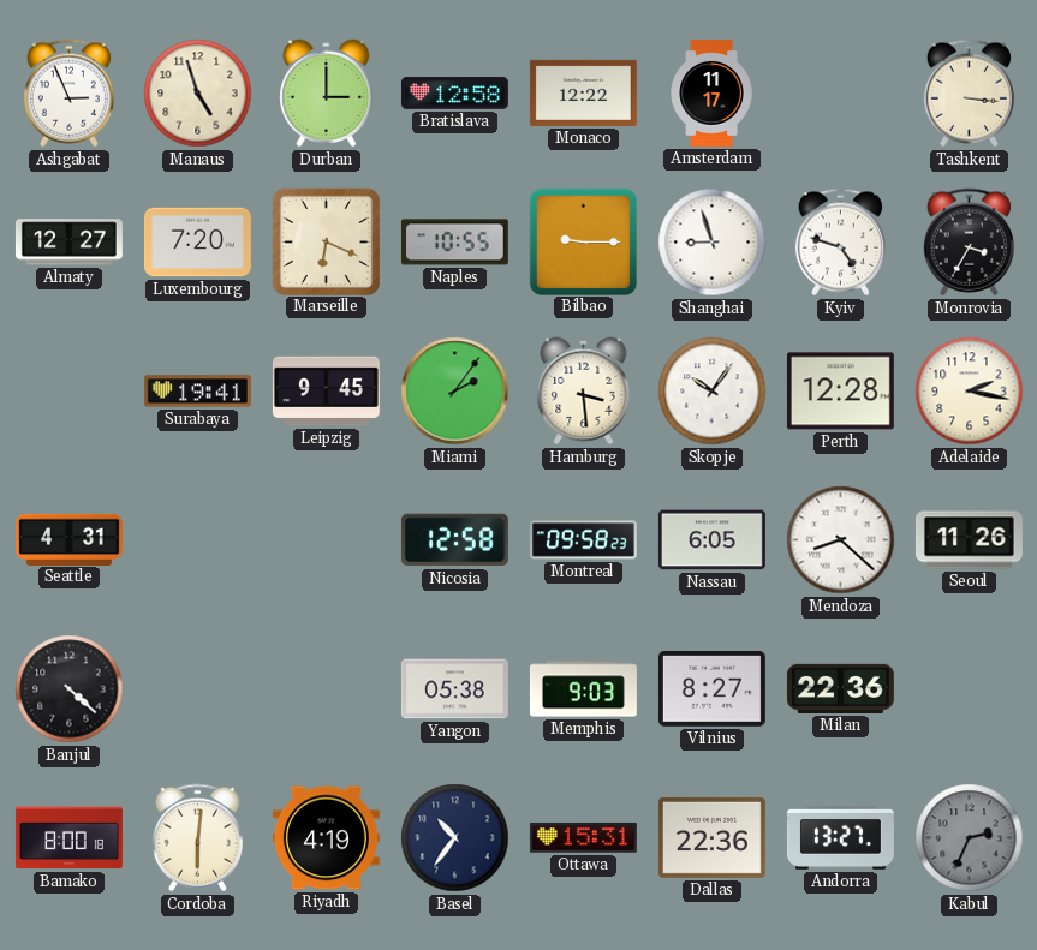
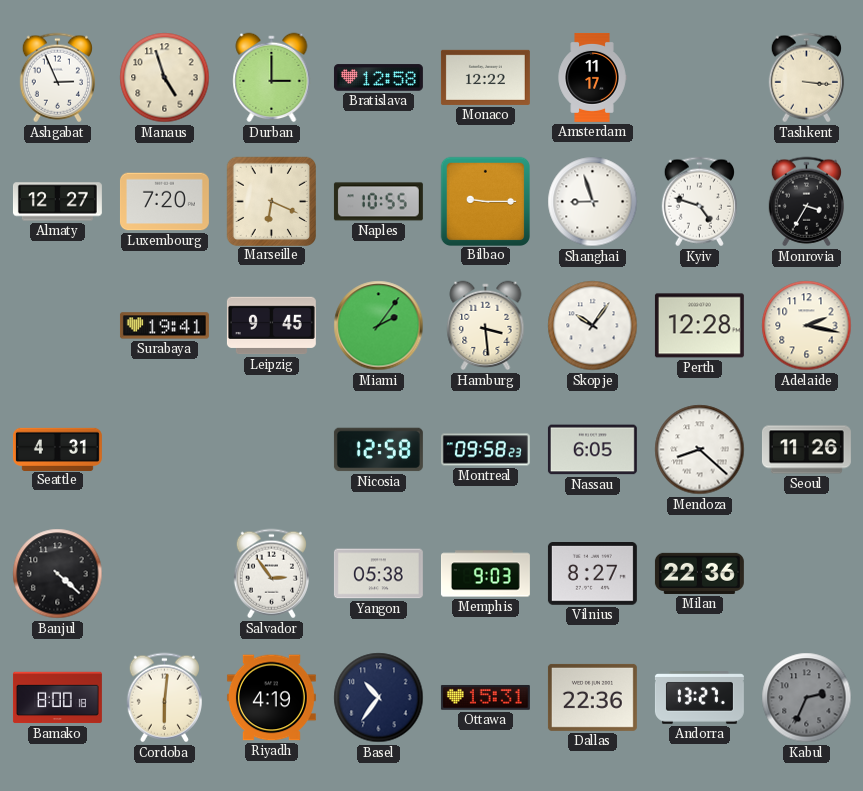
Salvador: none -> 2:54 (271, 574)
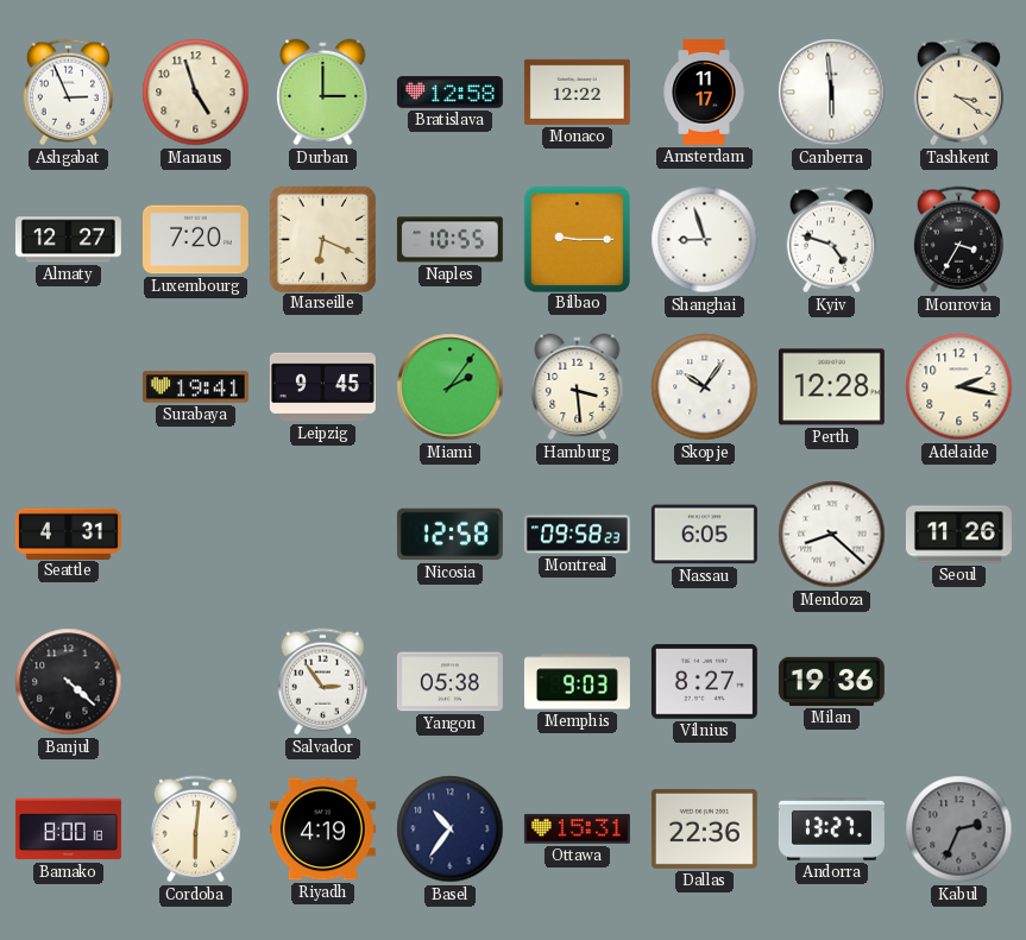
Canberra: none -> 5:59 (832, 93)
Tashkent: 3:16 -> 3:21 (958, 93)
Milan: 22:36 -> 19:36 (831, 681)
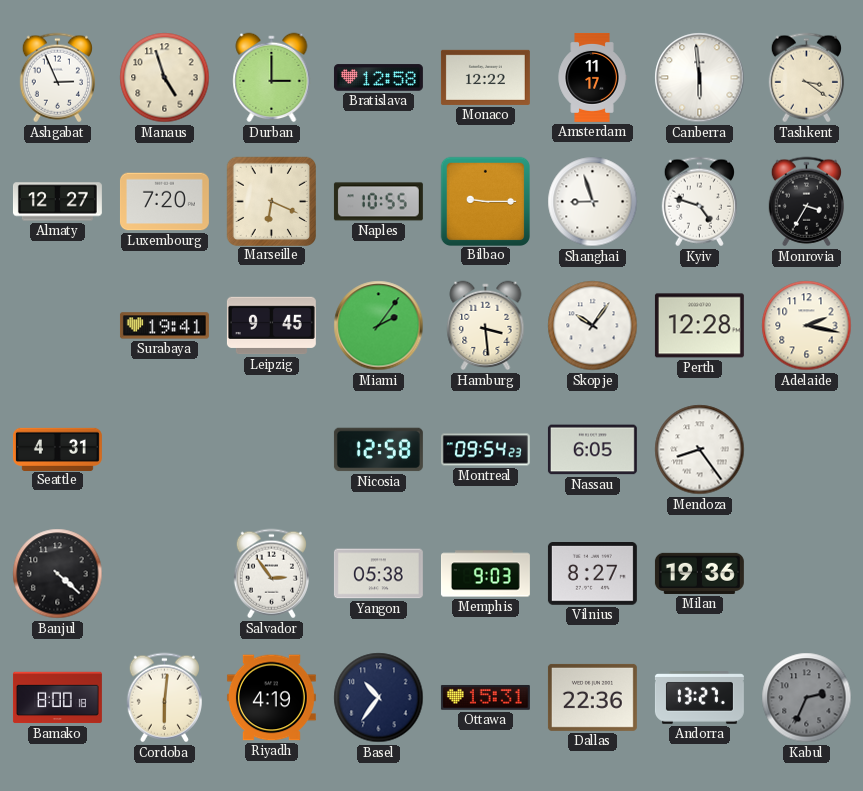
Montreal: 09:58 -> 09:54 (485, 450)
Mendoza: 8:22 -> 8:24 (700, 450)
Seoul: 11:26 -> none (958, 535)
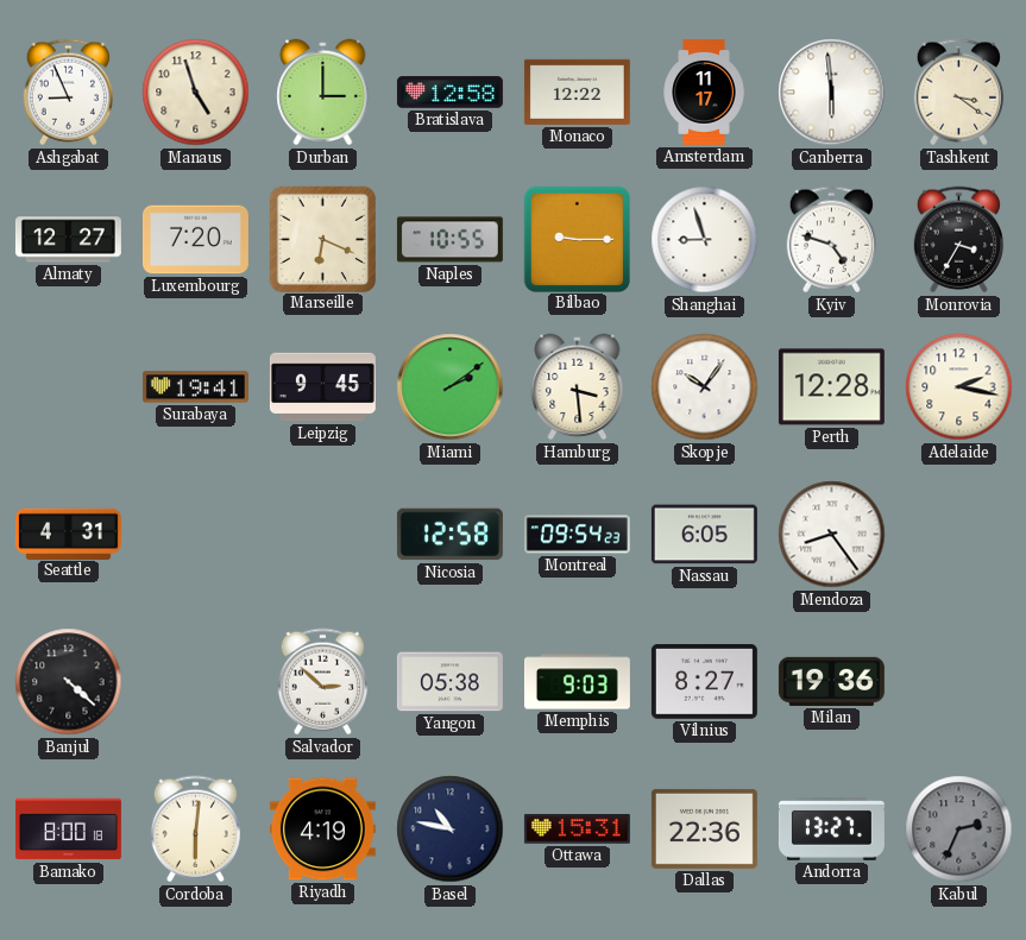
Ashgabat: 2:56 -> 8:56 (68, 93)
Miami: 2:06 -> 2:09 (451, 387)
Salvador: 2:54 -> 2:52 (322, 682)
Basel: 10:36 -> 10:47 (451, 829)
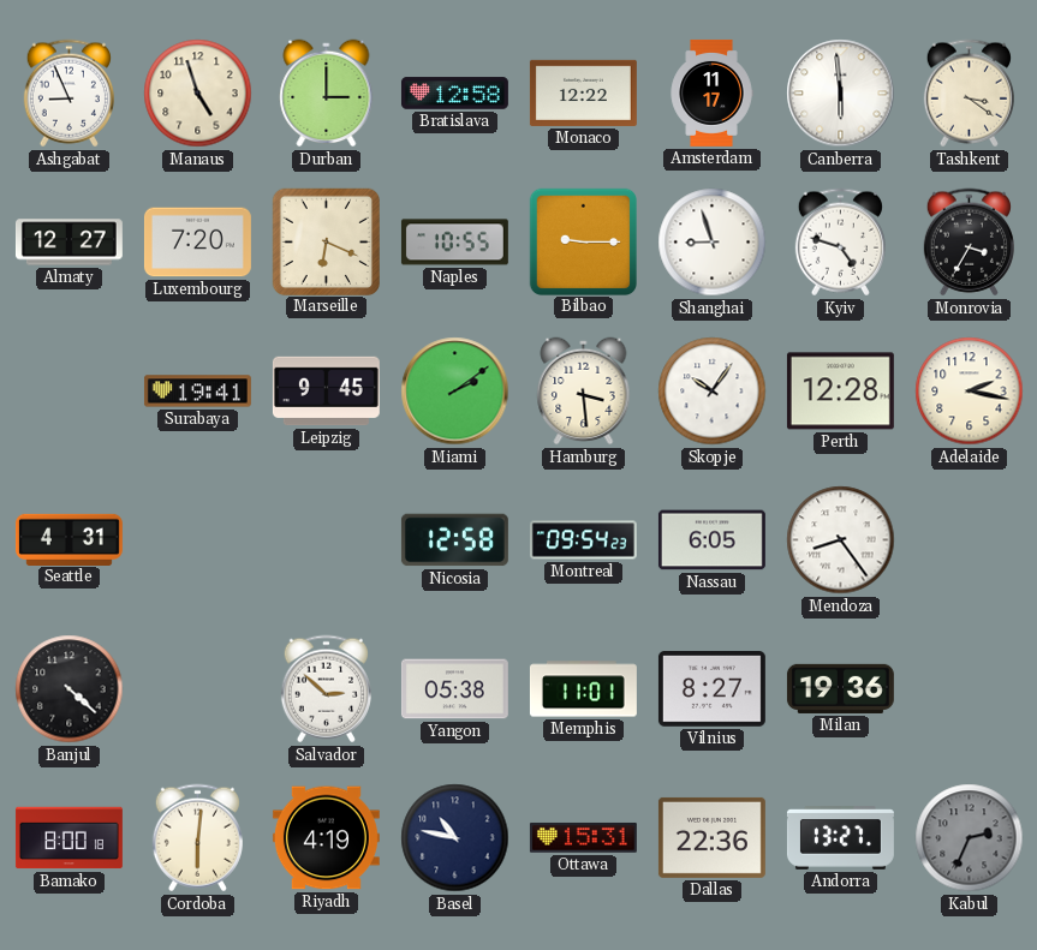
Memphis: 9:03 -> 11:01 (583, 689)
